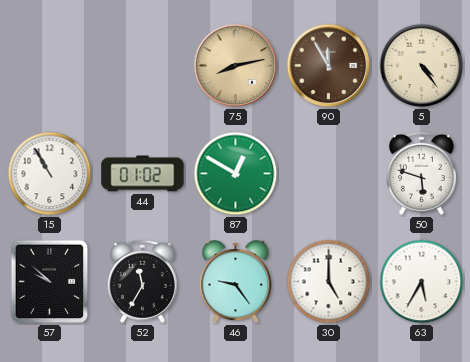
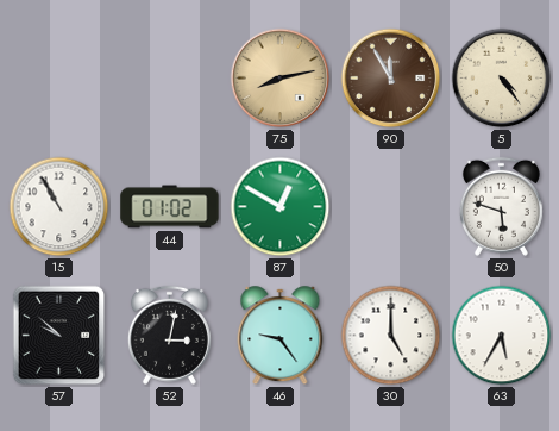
52: 11:35 -> 3:02 (169, 335)
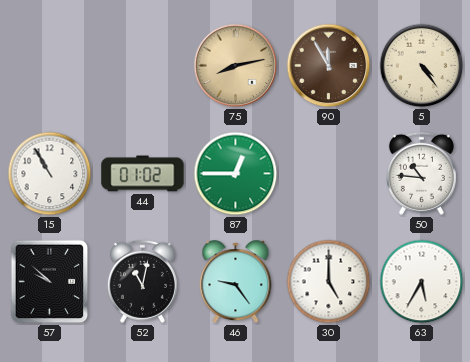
87: 12:50 -> 12:45 (236, 174)
50: 5:48 -> 10:46 (421, 173)
52: 3:02 -> 11:02 (142, 281)
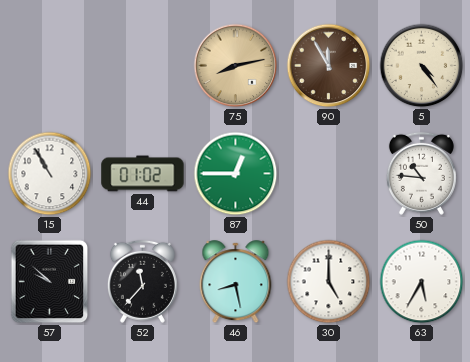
52: 11:02 -> 11:37 (142, 281)
46: 9:24 -> 8:28 (236, 282)
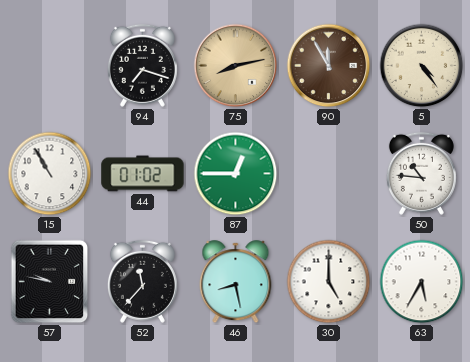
94: none -> 7:18 (142, 65)
57: 9:52 -> 9:47 (50, 282)
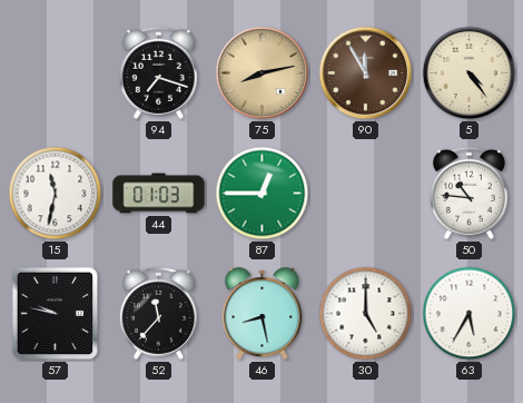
15: 10:55 -> 11:32 (56, 194)
44: 01:02 -> 01:03 (159, 194)
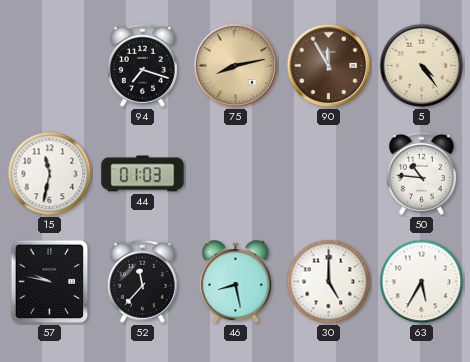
87: 12:45 -> none (263, 194)
